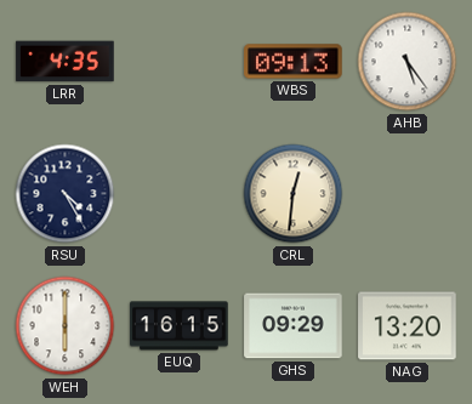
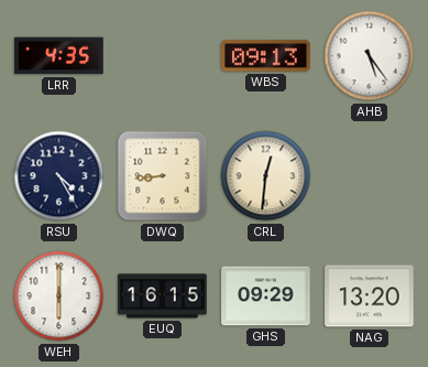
DWQ: none -> 8:44 (163, 176)
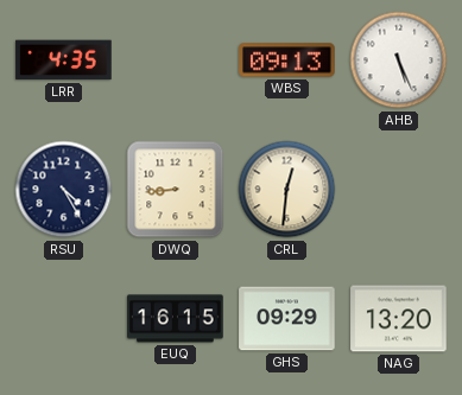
AHB: 5:24 -> 5:26 (399, 60)
WEH: 6:00 -> none (59, 296)
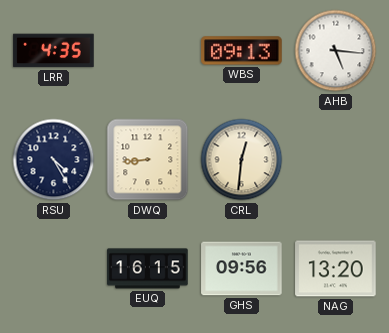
AHB: 5:26 -> 5:16 (336, 51)
GHS: 09:29 -> 09:56 (242, 269)
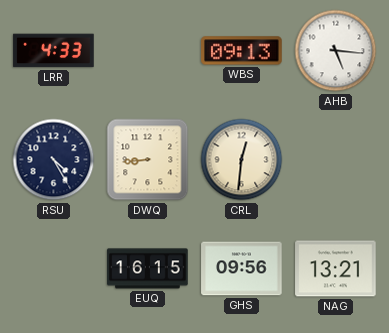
LRR: 4:35 -> 4:33 (54, 51)
NAG: 13:20 -> 13:21 (336, 269)
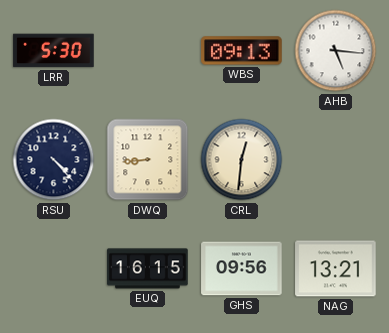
LRR: 4:33 -> 5:30 (54, 51)
RSU: 4:25 -> 4:23 (54, 160)
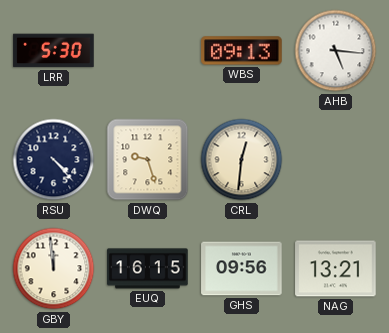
DWQ: 8:44 -> 9:27 (148, 160)
GBY: none -> 11:59 (54, 269)
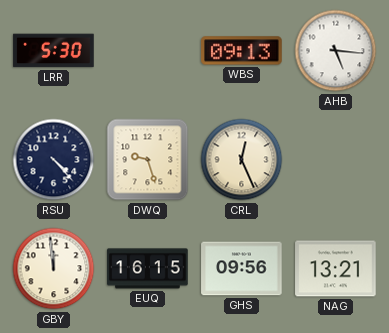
CRL: 12:31 -> 12:26 (242, 160)
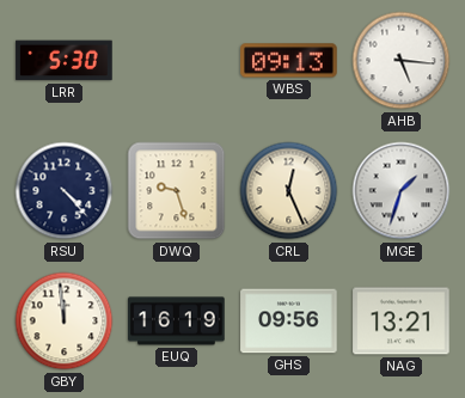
MGE: none -> 1:33 (402, 191)
EUQ: 16:15 -> 16:19 (177, 322)
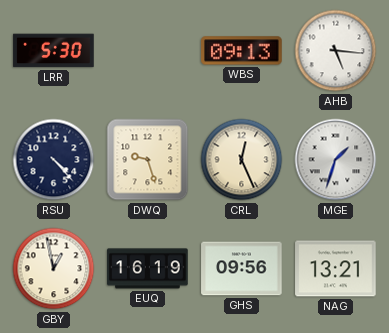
GBY: 11:59 -> 12:58 (54, 269)
